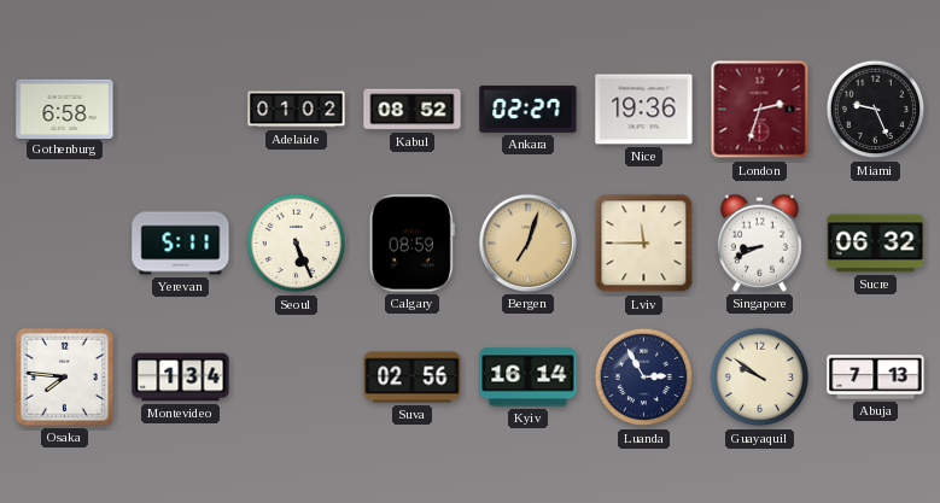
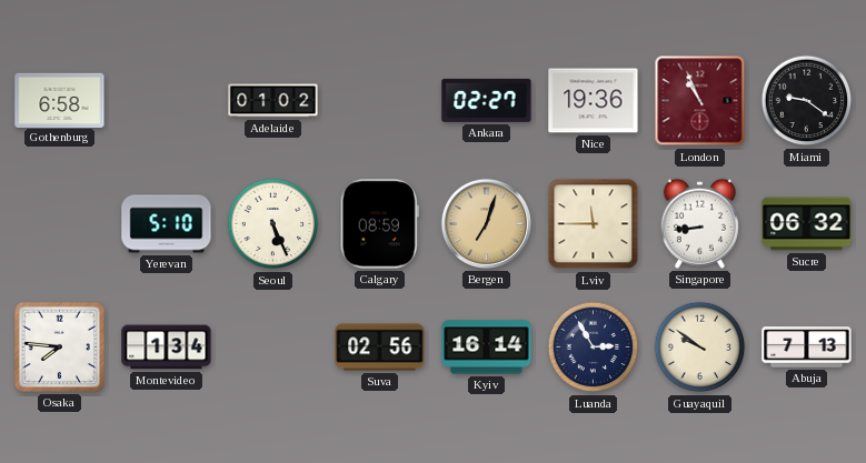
Kabul: 08:52 -> none (413, 110)
London: 2:33 -> 10:56 (700, 101)
Miami: 9:26 -> 9:21 (807, 101)
Yerevan: 5:11 -> 5:10 (167, 224)
Singapore: 8:41 -> 8:44 (699, 223)
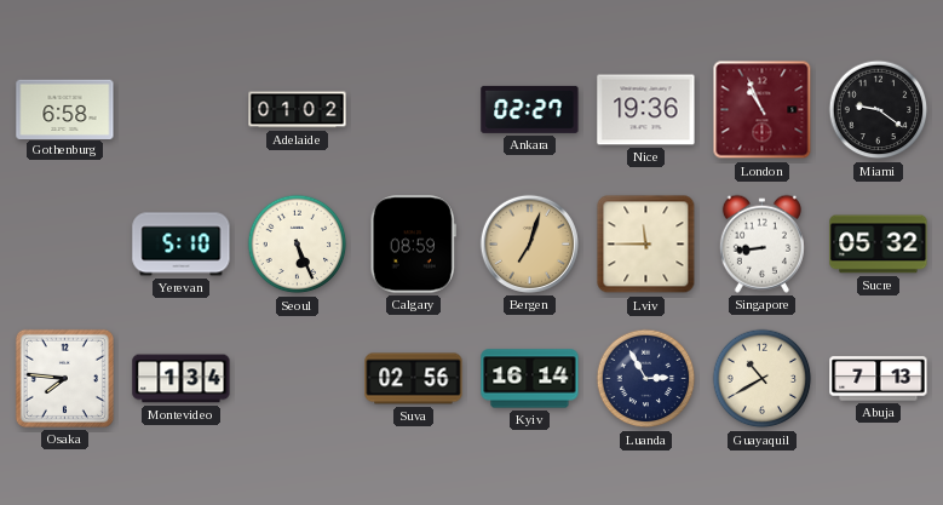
Sucre: 06:32 -> 05:32 (879, 245)
Guayaquil: 9:51 -> 10:40 (763, 379)
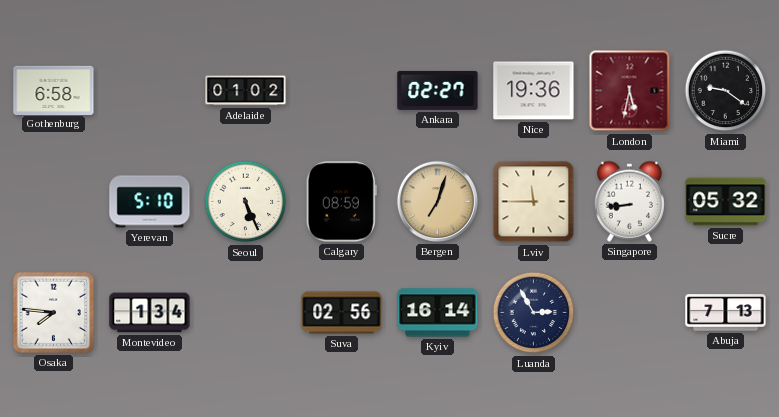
London: 10:56 -> 5:32 (630, 91)
Guayaquil: 10:40 -> none (763, 379)
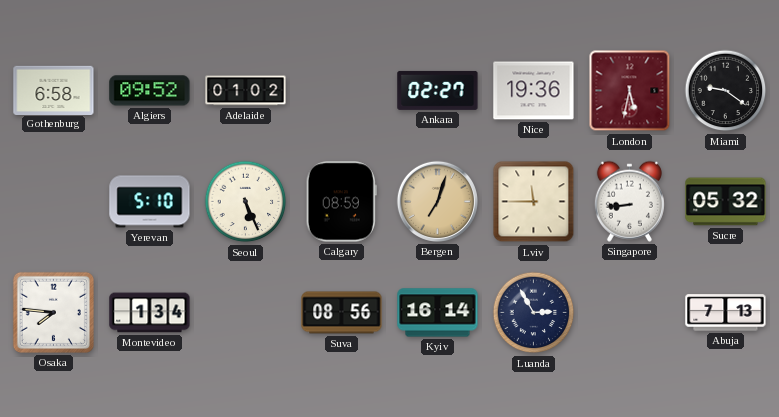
Algiers: none -> 09:52 (150, 91)
Suva: 02:56 -> 08:56 (342, 313)
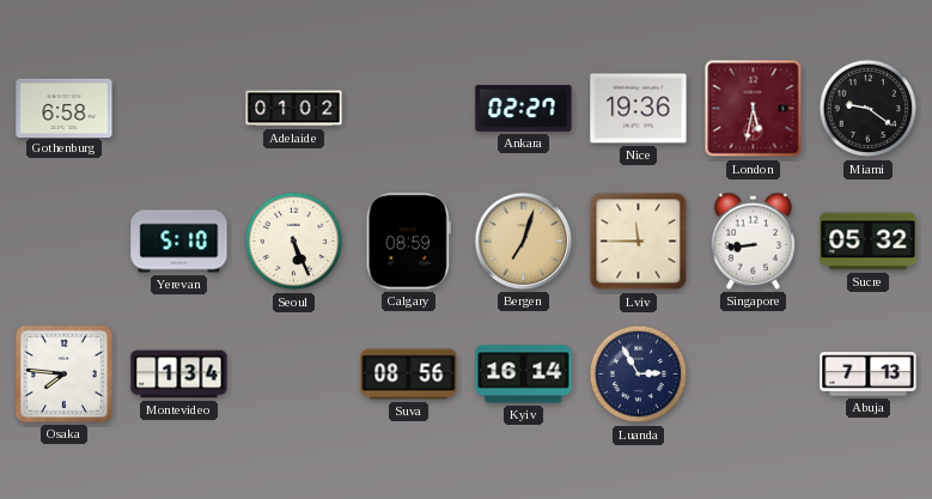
Algiers: 09:52 -> none (150, 91)
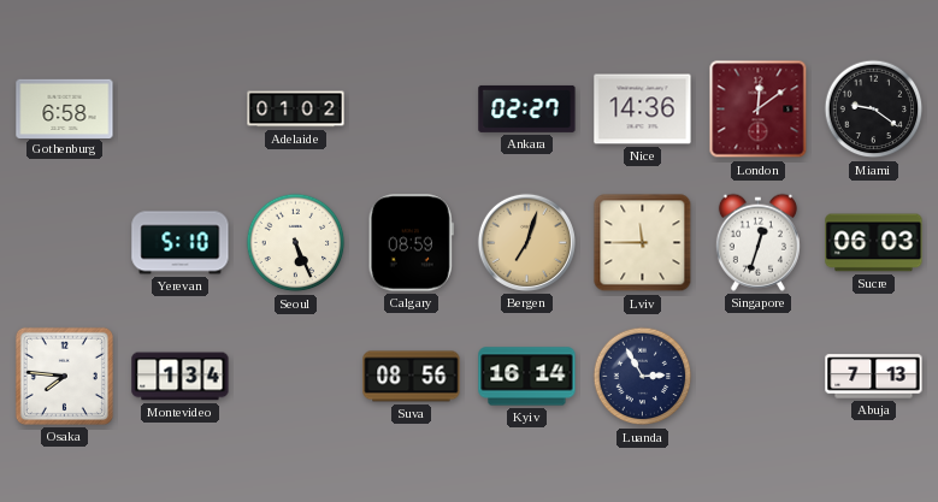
Nice: 19:36 -> 14:36 (643, 110)
London: 5:32 -> 12:09 (759, 110)
Singapore: 8:44 -> 12:33 (757, 242)
Sucre: 05:32 -> 06:03 (874, 243)
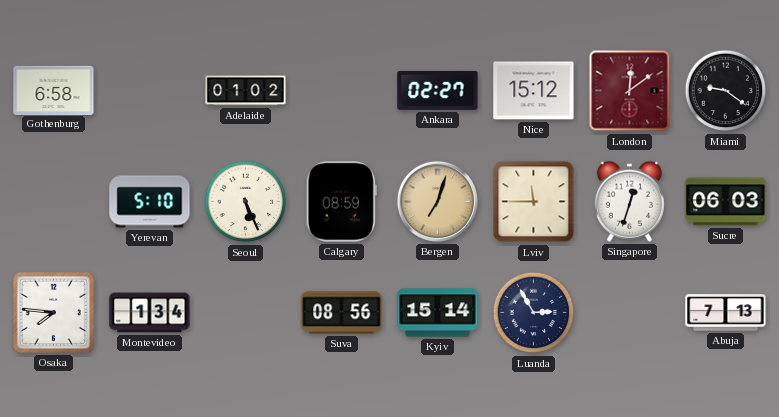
Nice: 14:36 -> 15:12 (534, 91)
Kyiv: 16:14 -> 15:14 (438, 313)
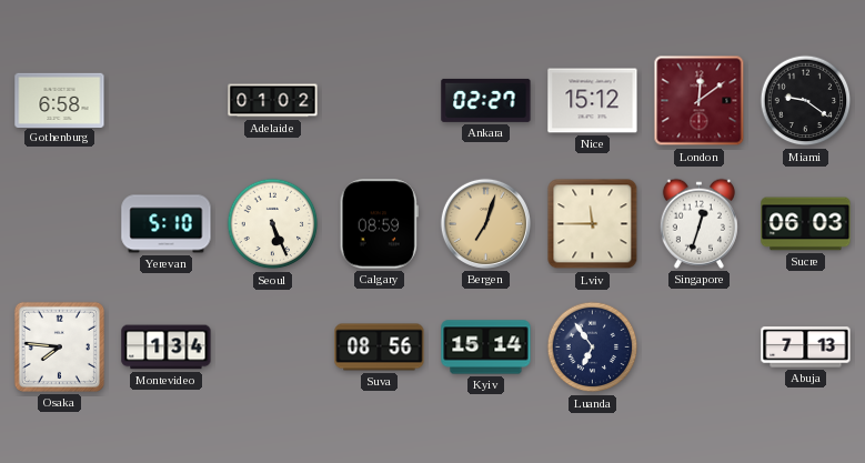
Luanda: 2:55 -> 6:54 (593, 348)
